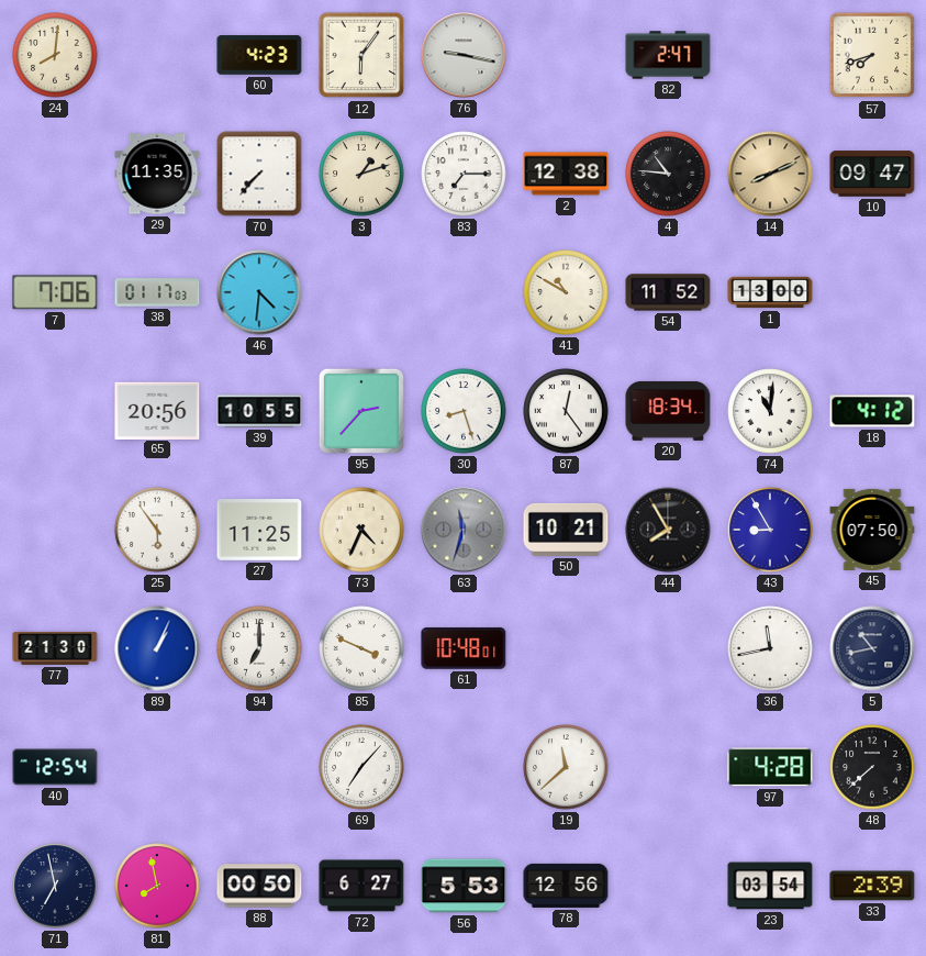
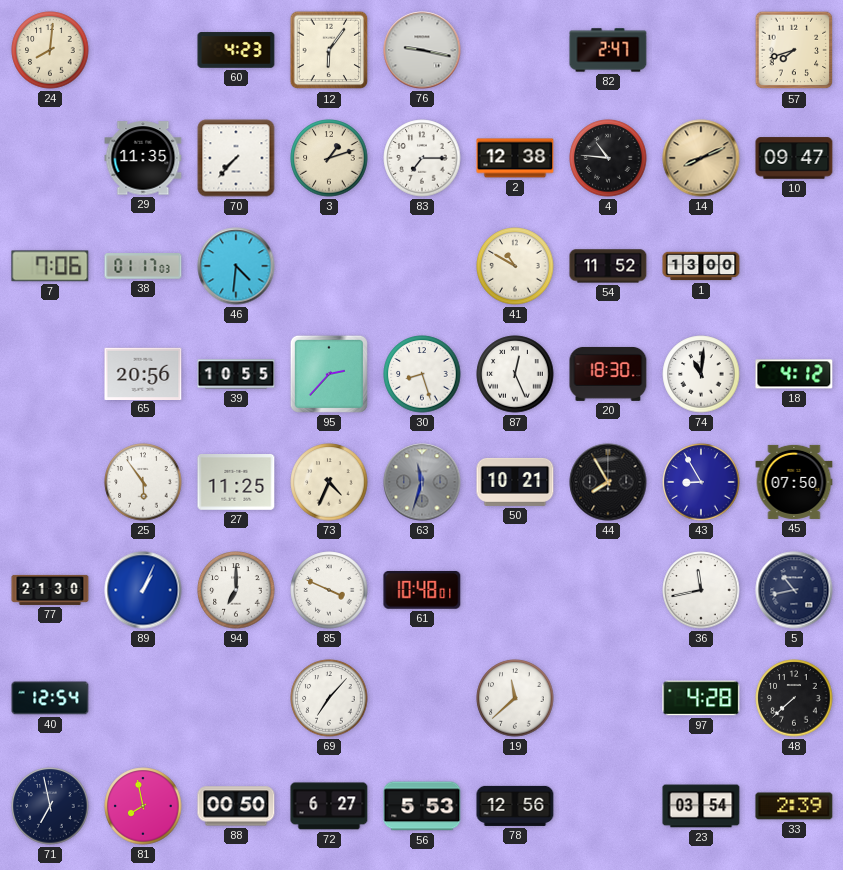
87: 12:24 -> 12:26 (515, 374)
20: 18:34 -> 18:30 (608, 374)
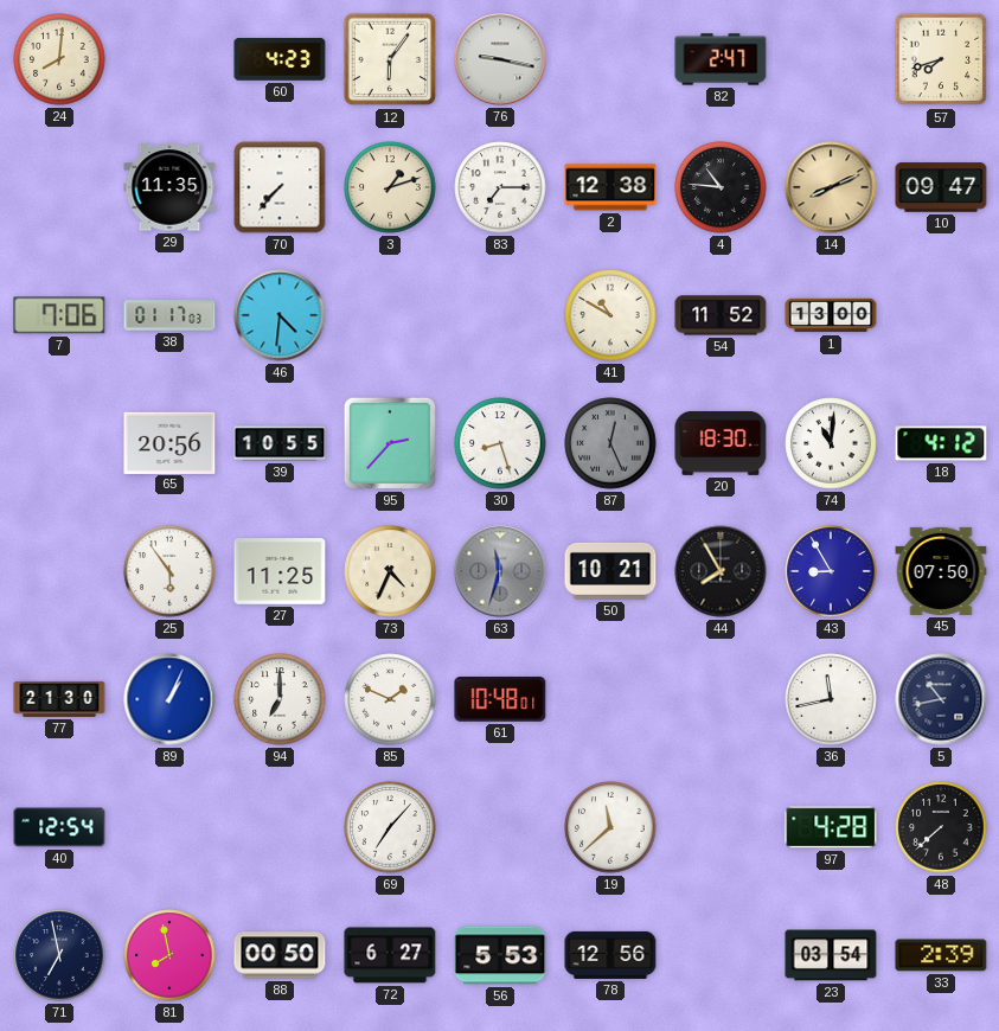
87 dial: white -> grey (610, 443)
85: 3:49 -> 1:49 (390, 699)
